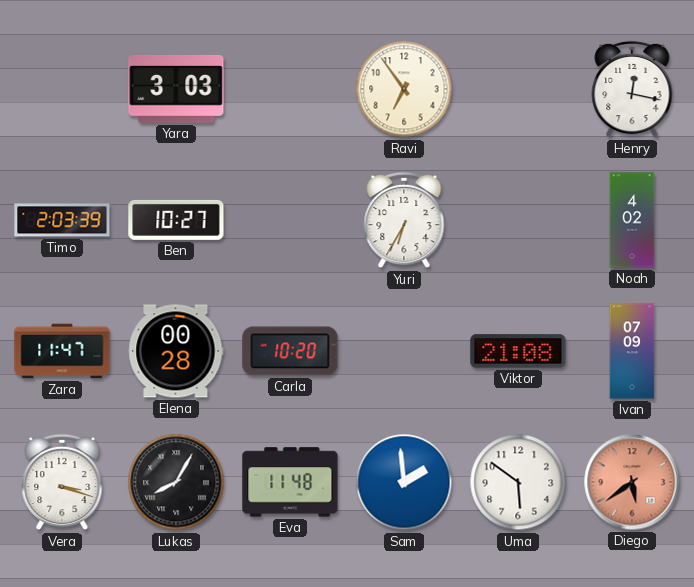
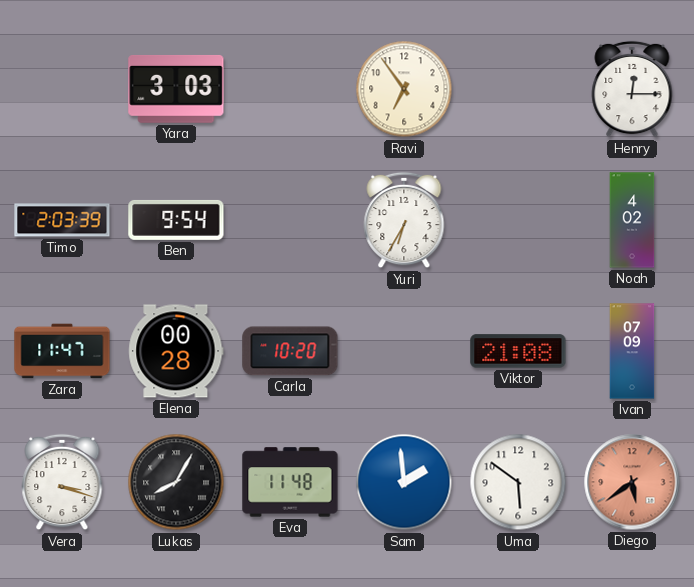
Henry: 12:17 -> 12:15 (632, 89)
Ben: 10:27 -> 9:54 (176, 220)
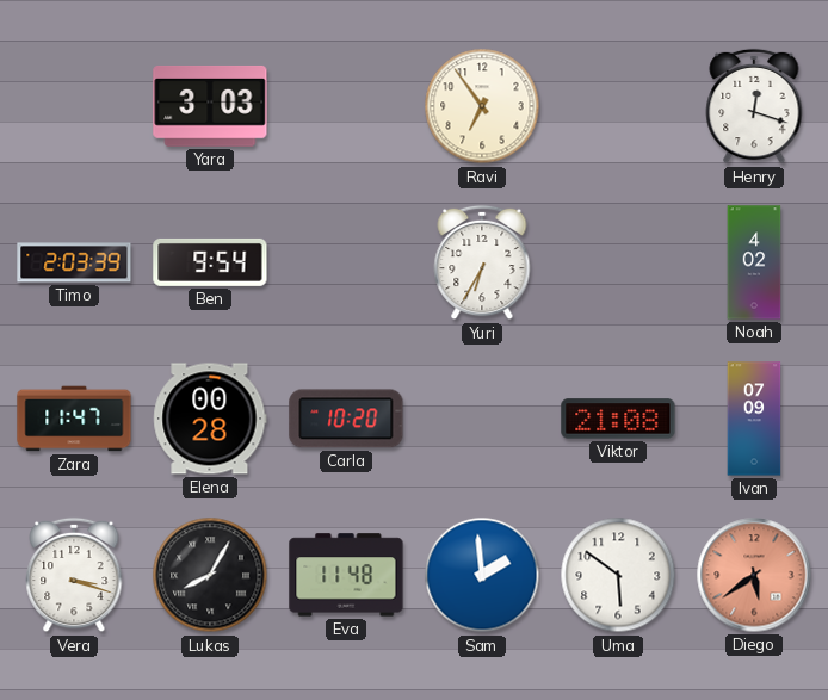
Henry: 12:15 -> 12:18 (754, 106)
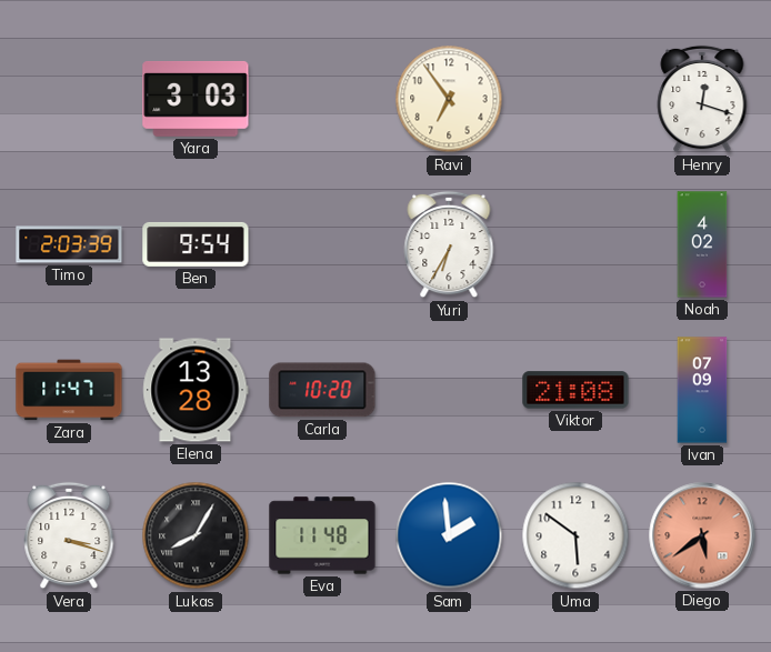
Elena: 00:28 -> 13:28 (196, 390)
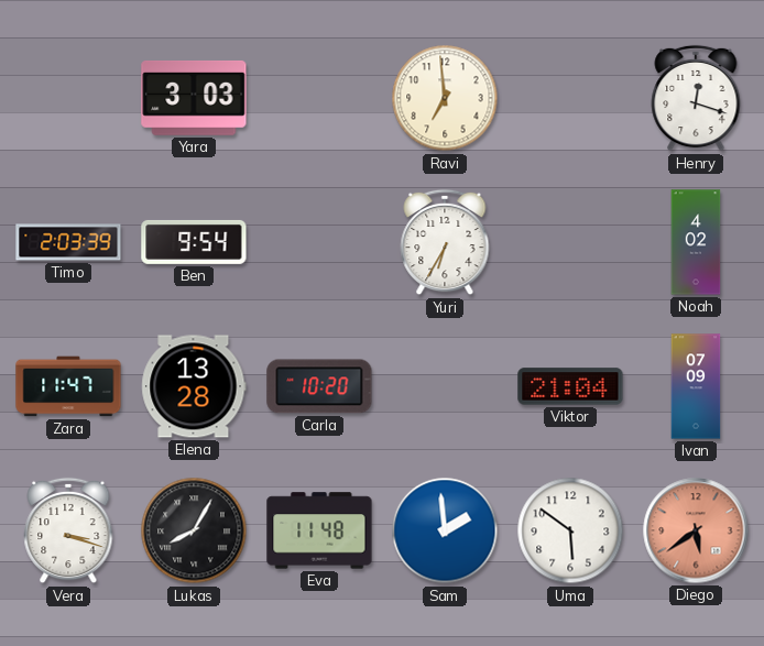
Ravi: 6:54 -> 6:59 (445, 98)
Viktor: 21:08 -> 21:04 (570, 386)
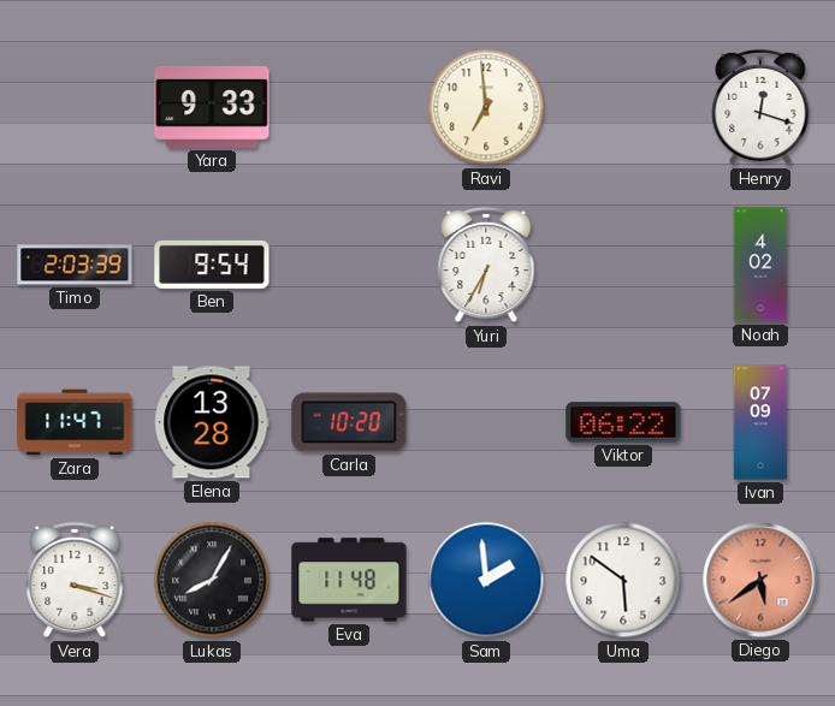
Yara: 3:03 -> 9:33 (212, 107)
Viktor: 21:04 -> 06:22 (623, 422)
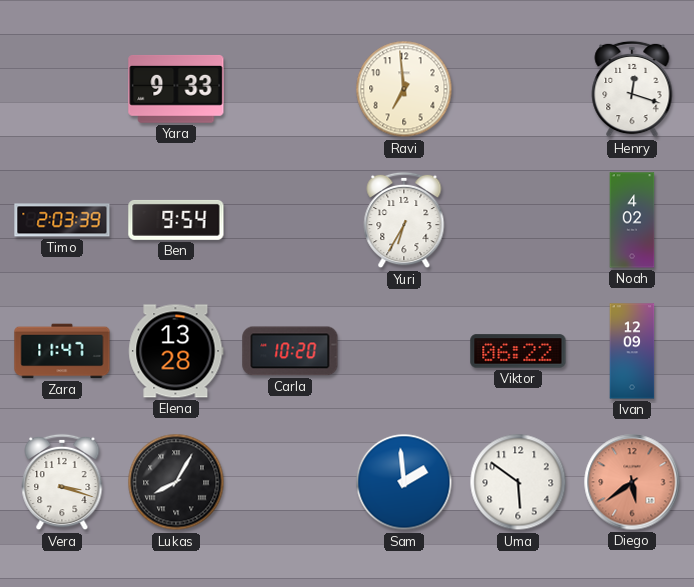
Ivan: 07:09 -> 12:09 (632, 351)
Eva: 11:48 -> none (349, 580)
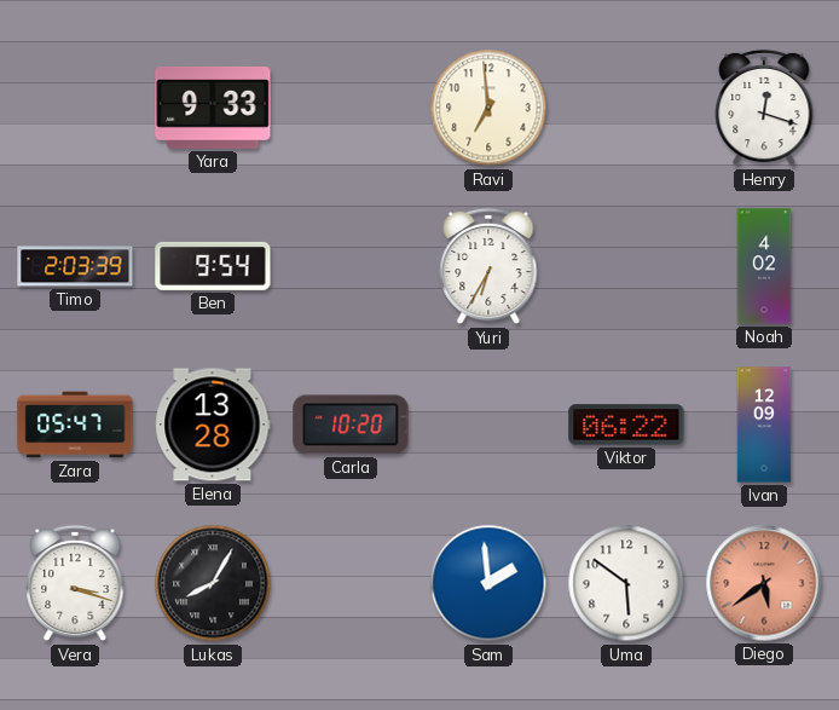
Zara: 11:47 -> 05:47 (75, 425)
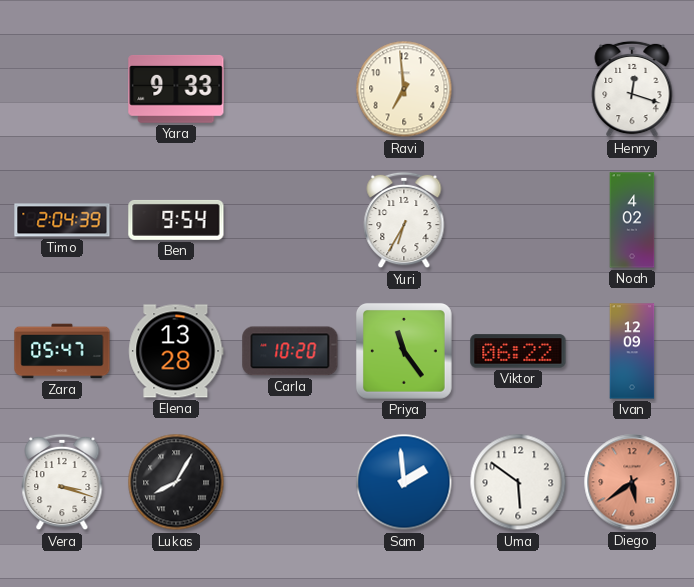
Timo: 2:03 -> 2:04 (62, 220)
Priya: none -> 11:24 (404, 351)
